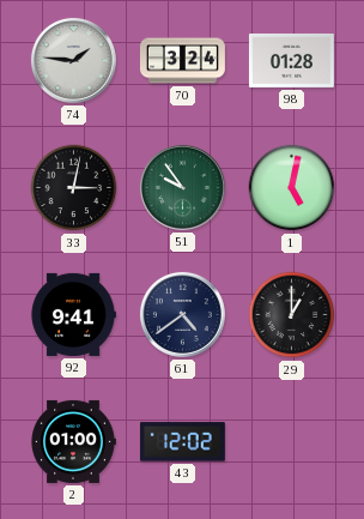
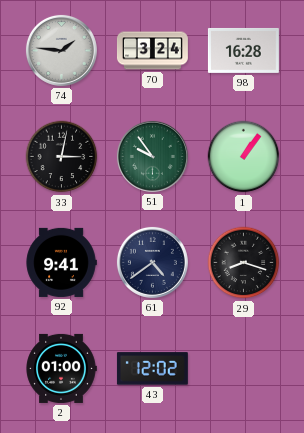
98: 01:28 -> 16:28 (243, 50)
1: 5:02 -> 1:06 (244, 157)
29: 1:00 -> 8:18 (244, 263)
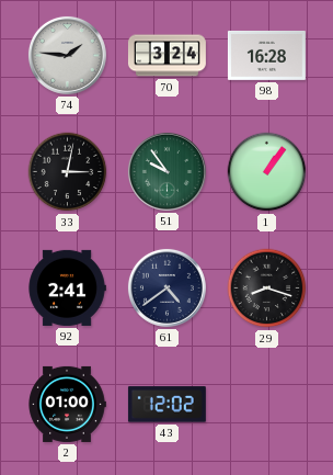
92: 9:41 -> 2:41 (67, 287)
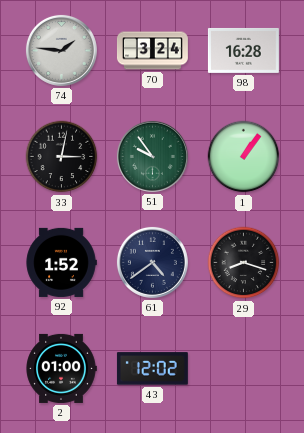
92: 2:41 -> 1:52 (61, 262)
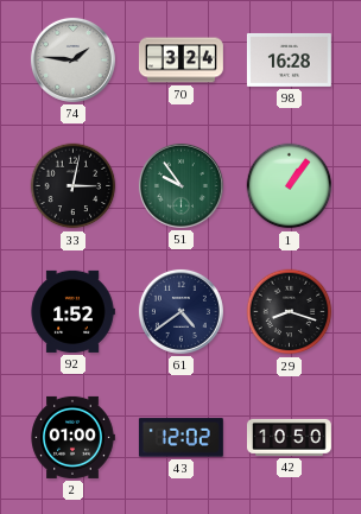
42: none -> 10:50 (289, 437)
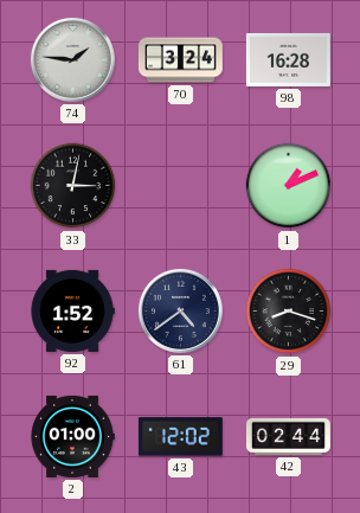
51: 9:54 -> none (180, 185)
1: 1:06 -> 1:11 (289, 186)
42: 10:50 -> 02:44 (288, 436)
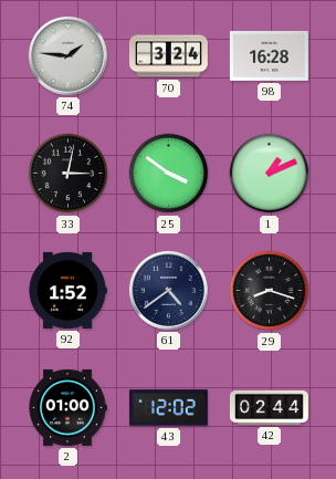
25: none -> 3:51 (169, 174)
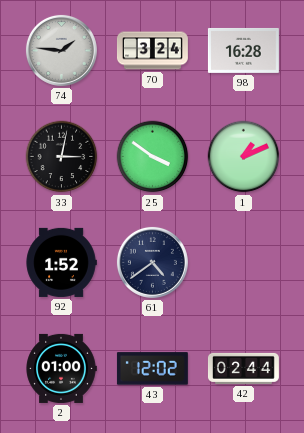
29: 8:18 -> none (270, 291)
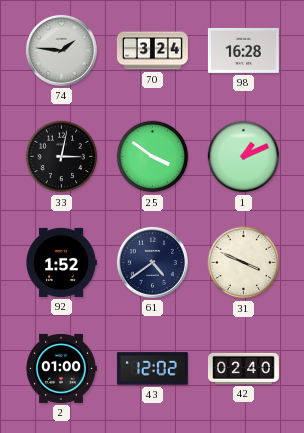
31: none -> 3:49 (244, 263)
42: 02:44 -> 02:40 (243, 368)
